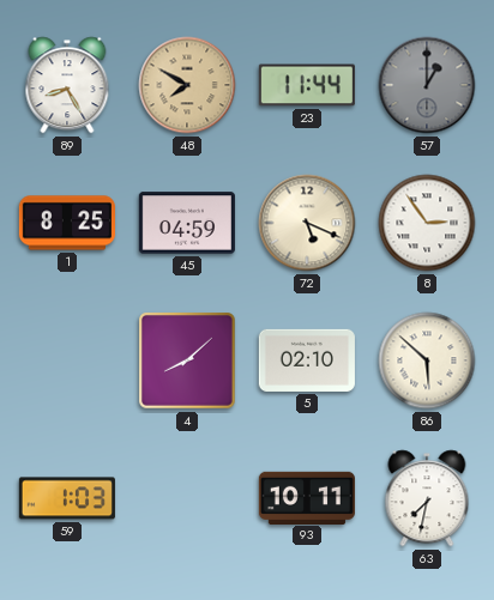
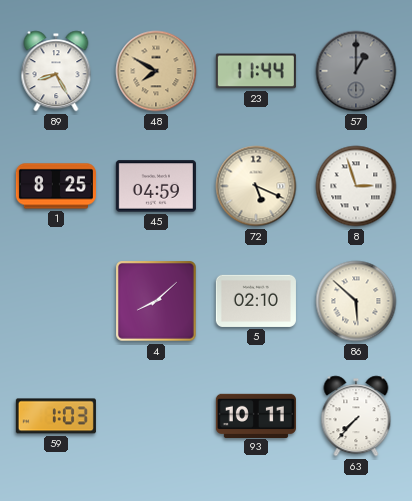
8: 2:54 -> 2:57 (356, 186)
63: 7:32 -> 7:37 (356, 416)
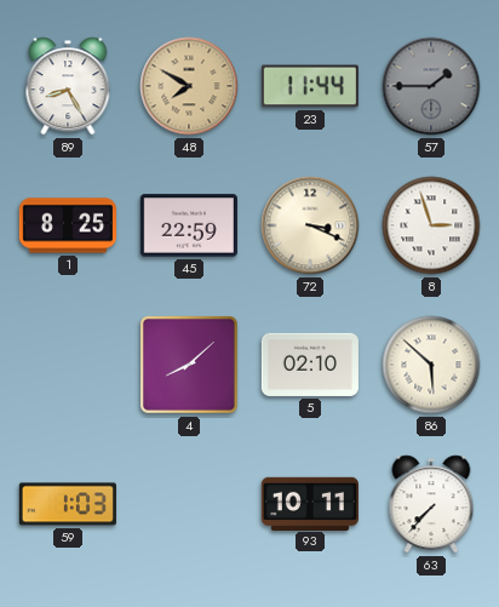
57: 1:00 -> 1:45 (431, 86)
45: 04:59 -> 22:59 (189, 225)
72: 5:19 -> 3:19 (310, 225)
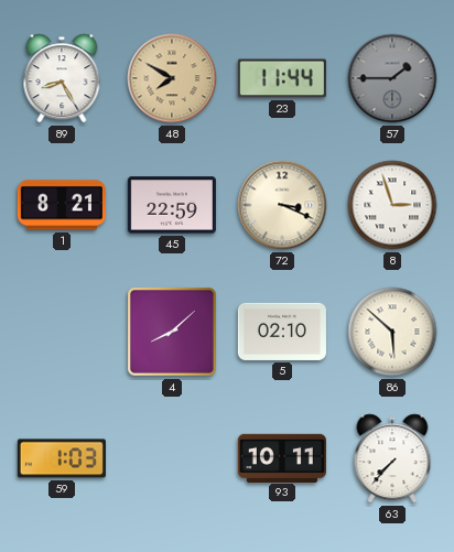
1: 8:25 -> 8:21 (62, 205)
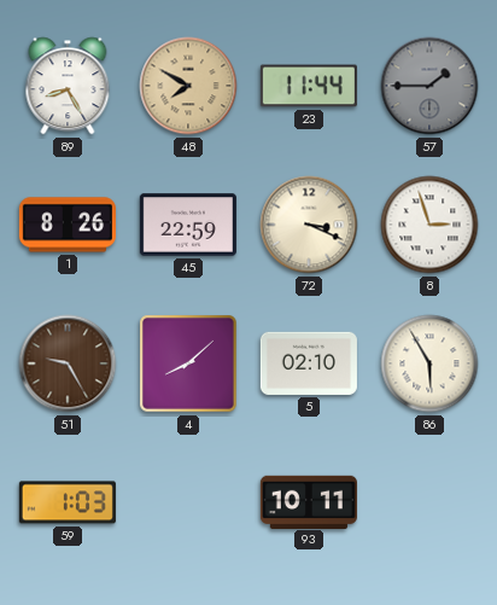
1: 8:21 -> 8:26 (68, 225)
51: none -> 9:25 (68, 363)
86: 5:52 -> 5:55 (429, 363)
63: 7:37 -> none (392, 458)
